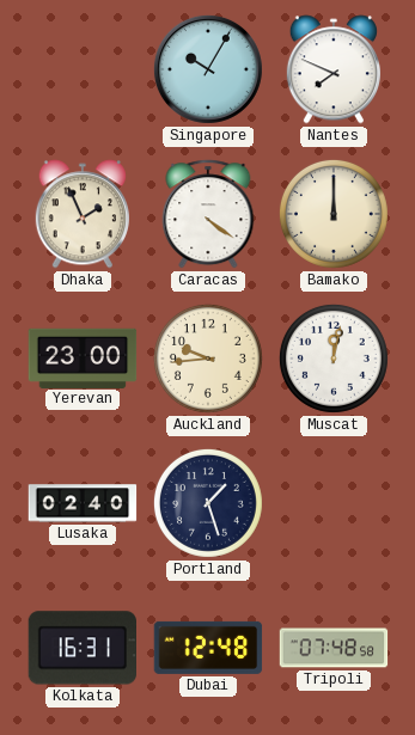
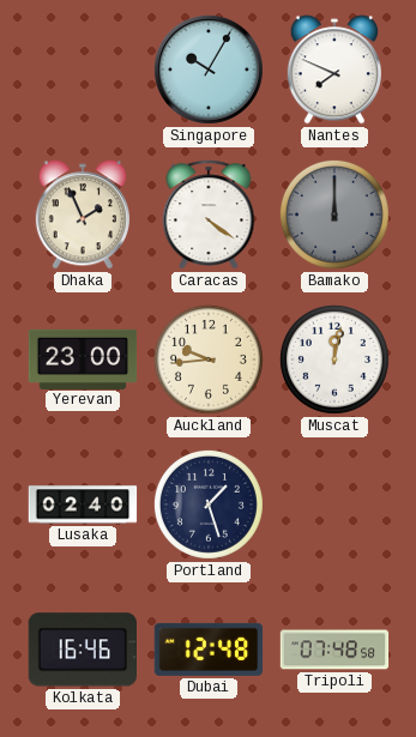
Bamako dial: cream -> grey (334, 215)
Kolkata: 16:31 -> 16:46 (82, 650)
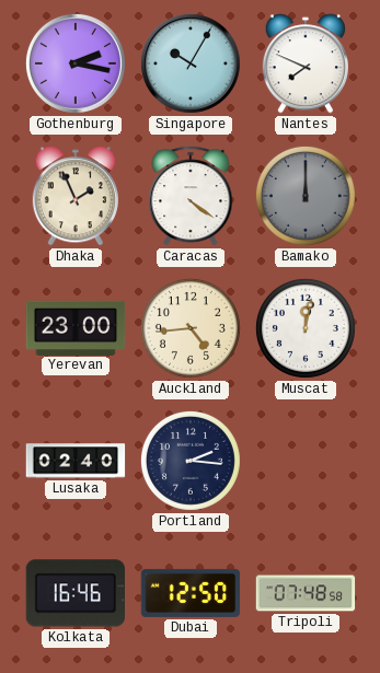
Gothenburg: none -> 2:17 (76, 63)
Auckland: 9:44 -> 4:44 (191, 328)
Portland: 1:27 -> 2:16 (191, 461)
Dubai: 12:48 -> 12:50 (191, 593)
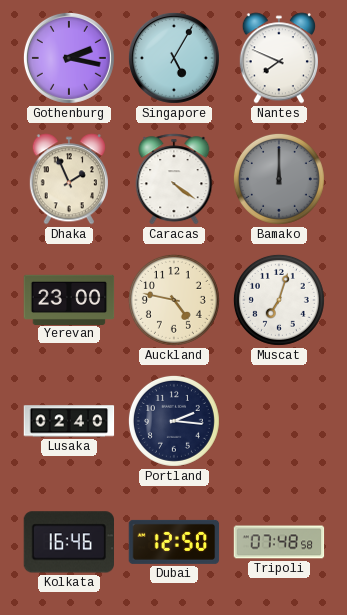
Singapore: 10:05 -> 5:05 (174, 58)
Auckland: 4:44 -> 4:47 (174, 300)
Muscat: 12:02 -> 7:03 (279, 300)
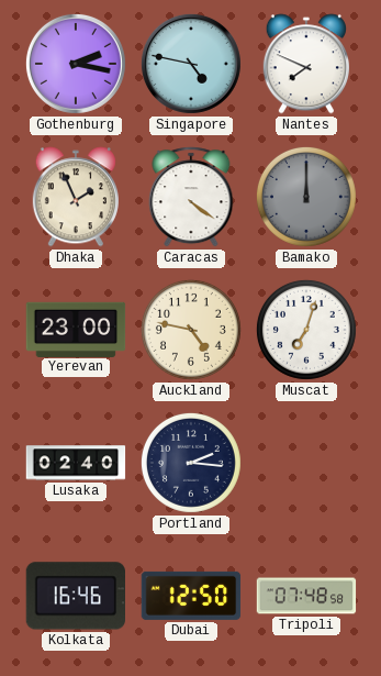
Singapore: 5:05 -> 4:47 (191, 64)
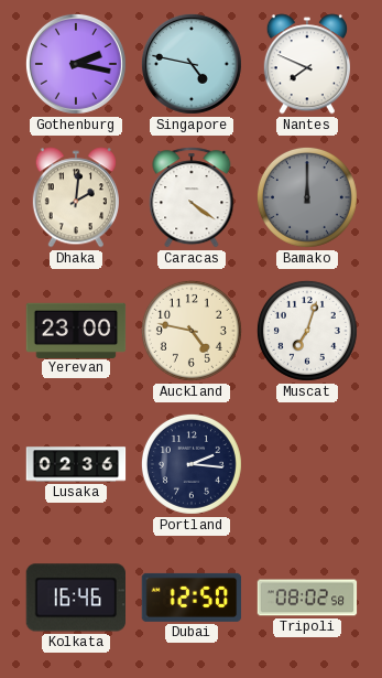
Dhaka: 1:56 -> 2:01 (76, 197)
Lusaka: 02:40 -> 02:36 (76, 464)
Tripoli: 07:48 -> 08:02 (307, 598)
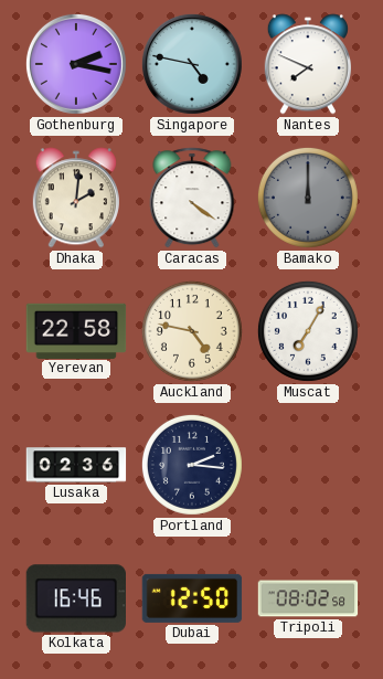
Yerevan: 23:00 -> 22:58 (76, 330)
Muscat: 7:03 -> 7:05 (308, 331)
